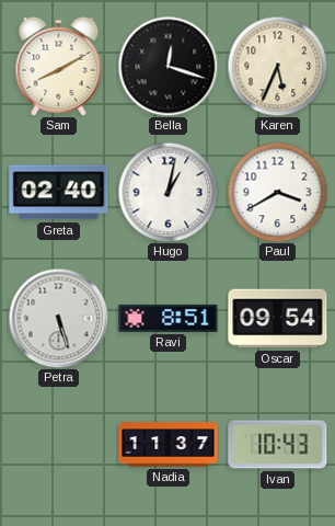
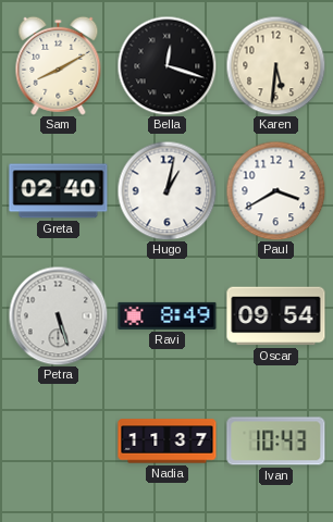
Karen: 5:34 -> 5:31 (275, 65)
Ravi: 8:51 -> 8:49 (168, 315)
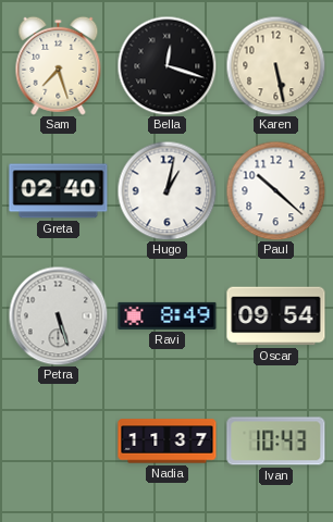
Sam: 8:10 -> 7:27 (59, 65)
Karen: 5:31 -> 5:28 (275, 65)
Paul: 3:40 -> 10:22 (275, 190)
